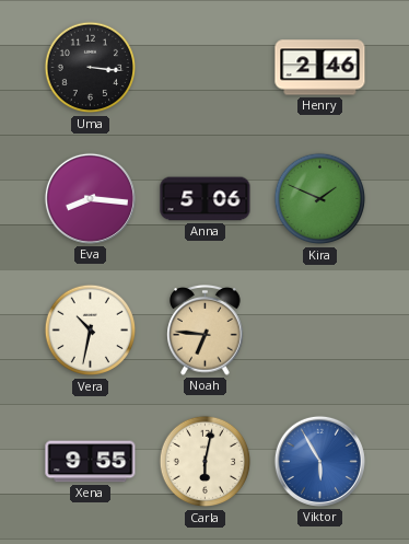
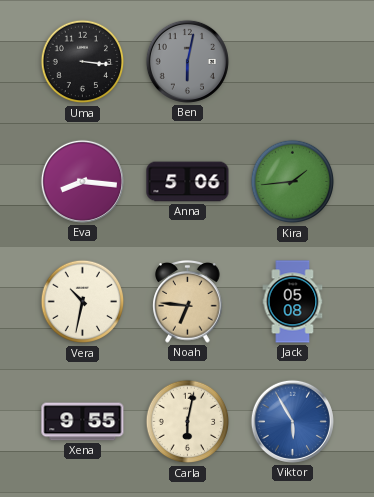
Ben: none -> 6:02 (187, 61)
Henry: 2:46 -> none (320, 68)
Kira: 1:49 -> 1:44 (293, 182)
Jack: none -> 05:08 (293, 302)
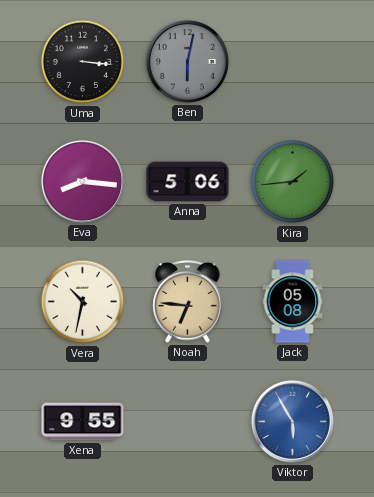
Carla: 6:02 -> none (188, 422)
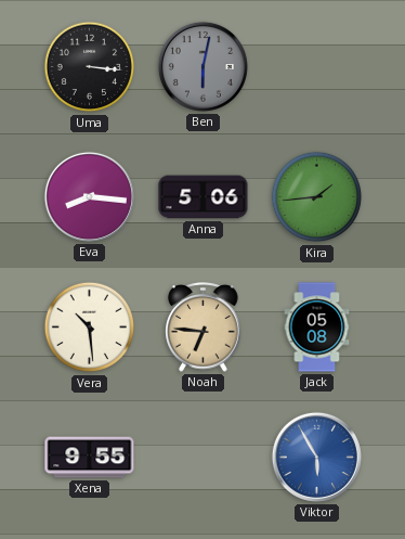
Vera: 10:32 -> 10:29 (90, 328)
